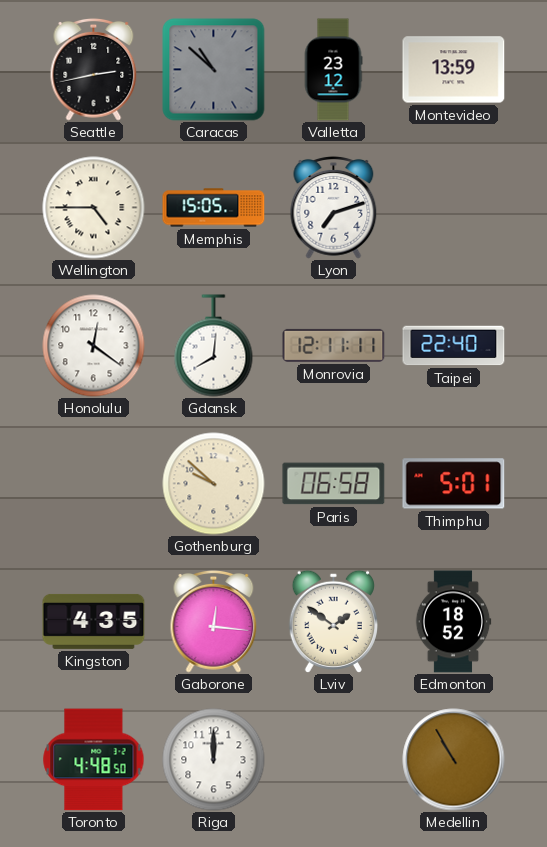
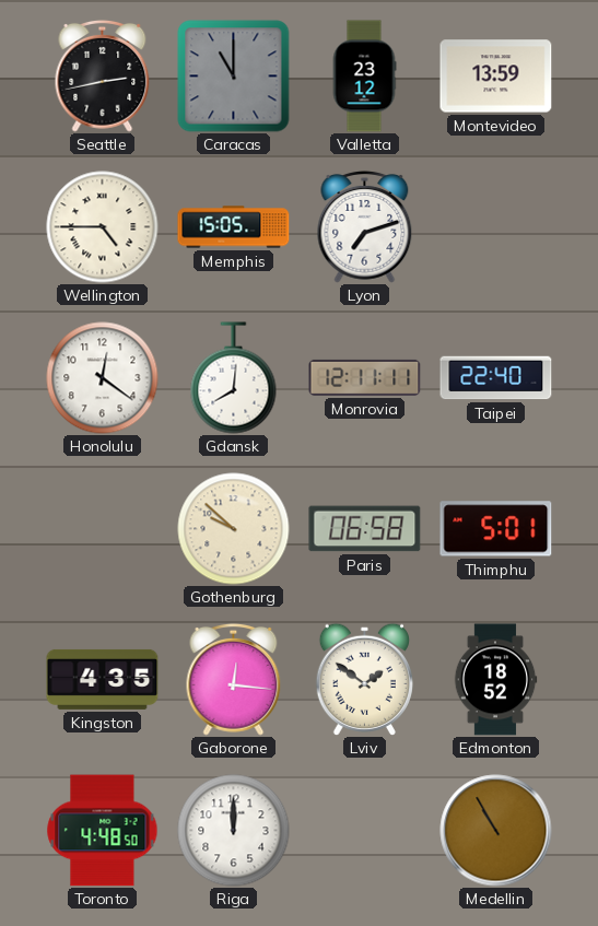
Caracas: 10:52 -> 11:00 (234, 77)
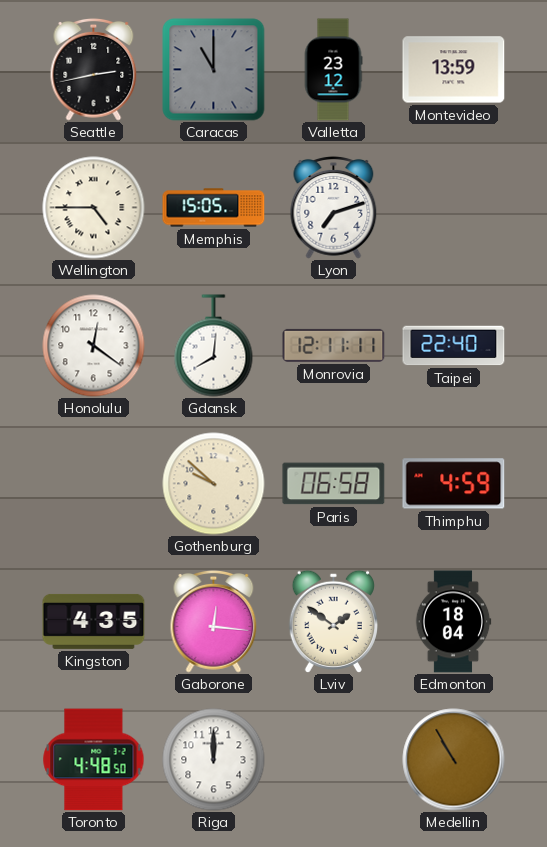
Thimphu: 5:01 -> 4:59 (454, 484)
Edmonton: 18:52 -> 18:04 (453, 622)
